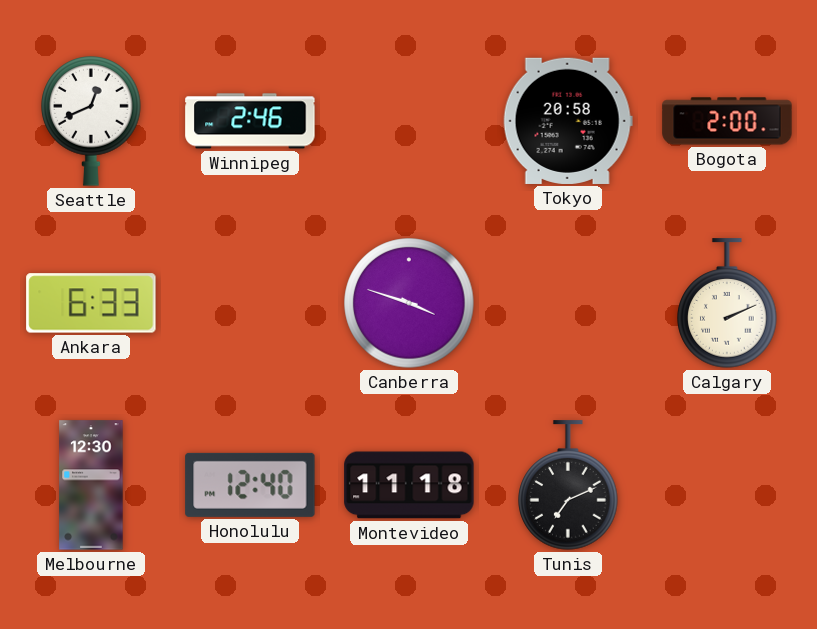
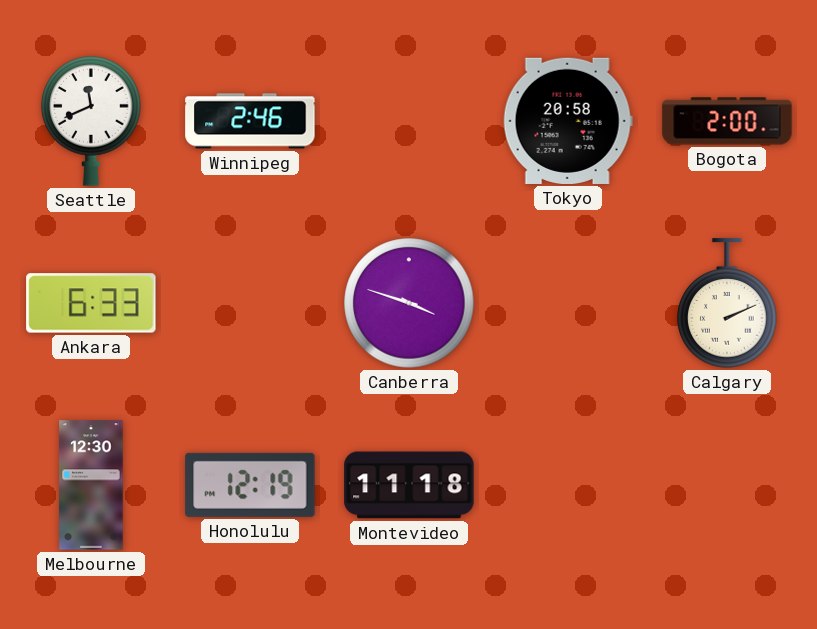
Seattle: 12:41 -> 11:41 (91, 121)
Honolulu: 12:40 -> 12:19 (250, 485)
Tunis: 7:11 -> none (568, 485)
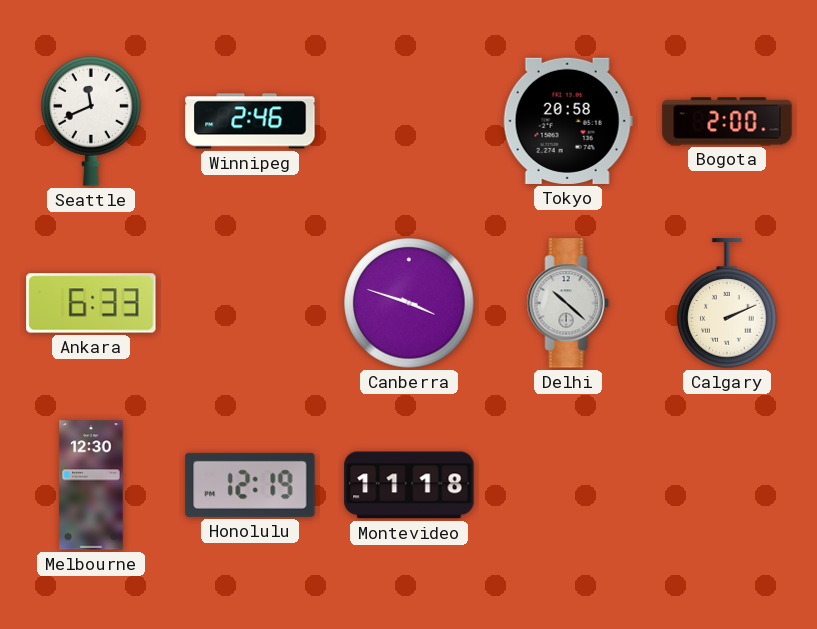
Delhi: none -> 10:22 (568, 303)
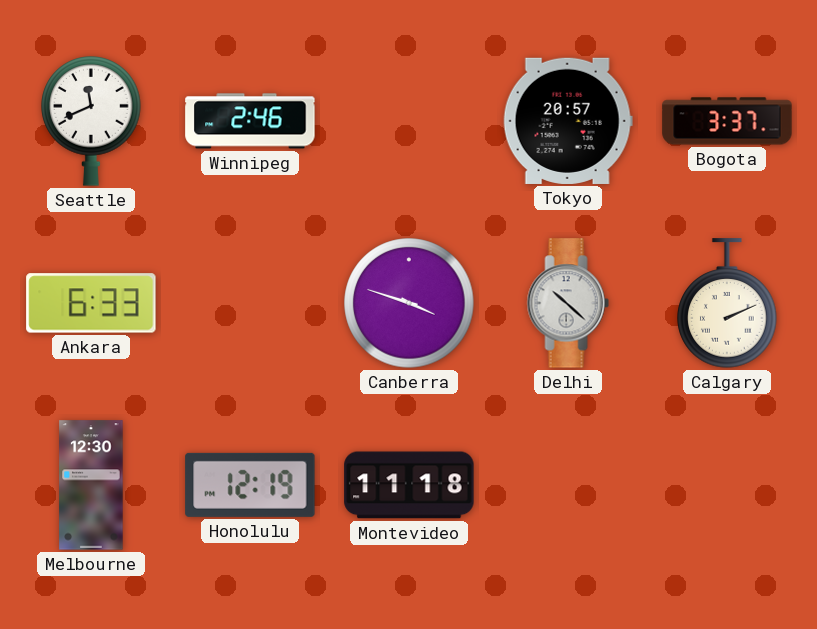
Tokyo: 20:58 -> 20:57 (568, 121)
Bogota: 2:00 -> 3:37 (727, 121)
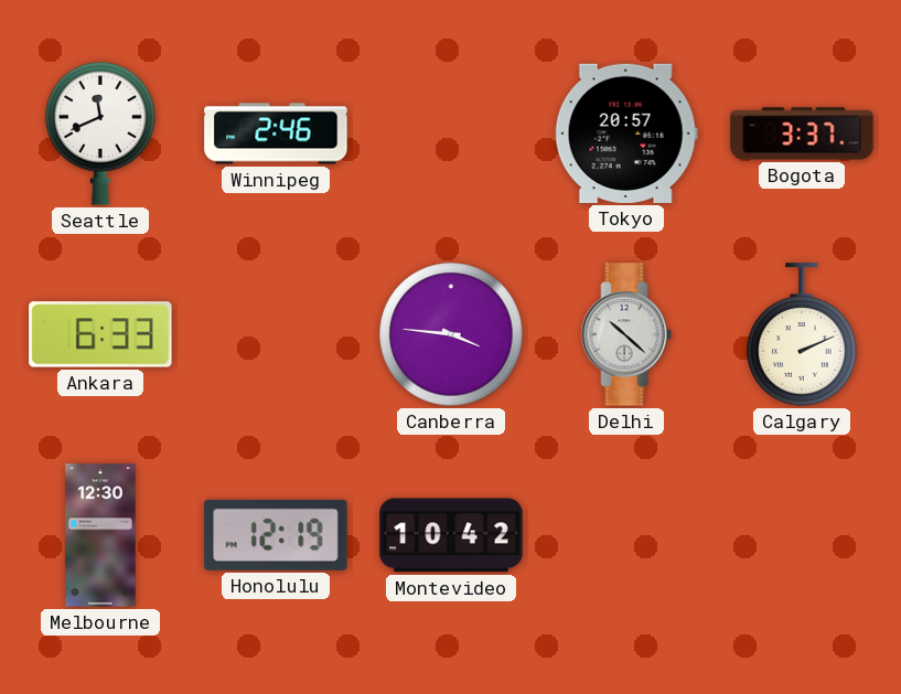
Canberra: 3:48 -> 3:46 (451, 334)
Montevideo: 11:18 -> 10:42 (451, 535)
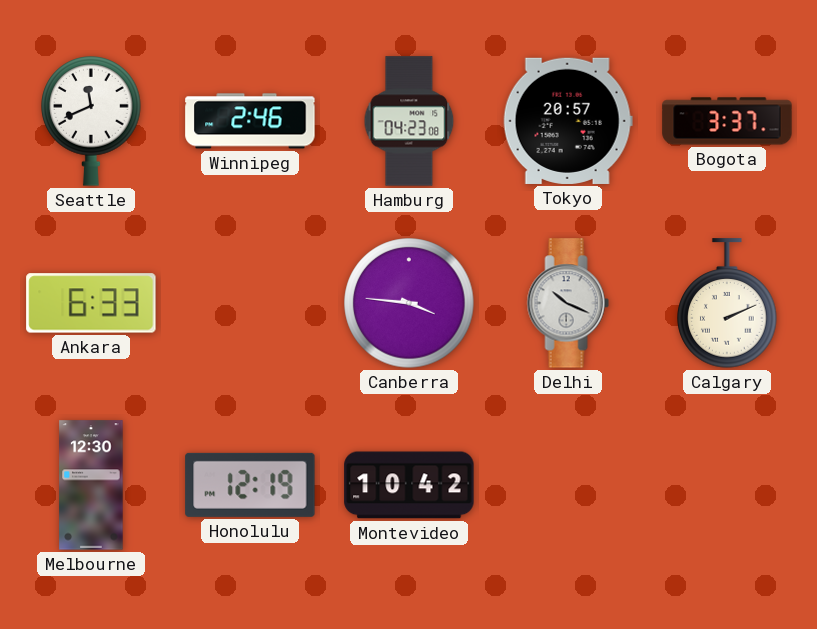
Hamburg: none -> 04:23 (409, 121)
Delhi: 10:22 -> 10:19 (568, 303)
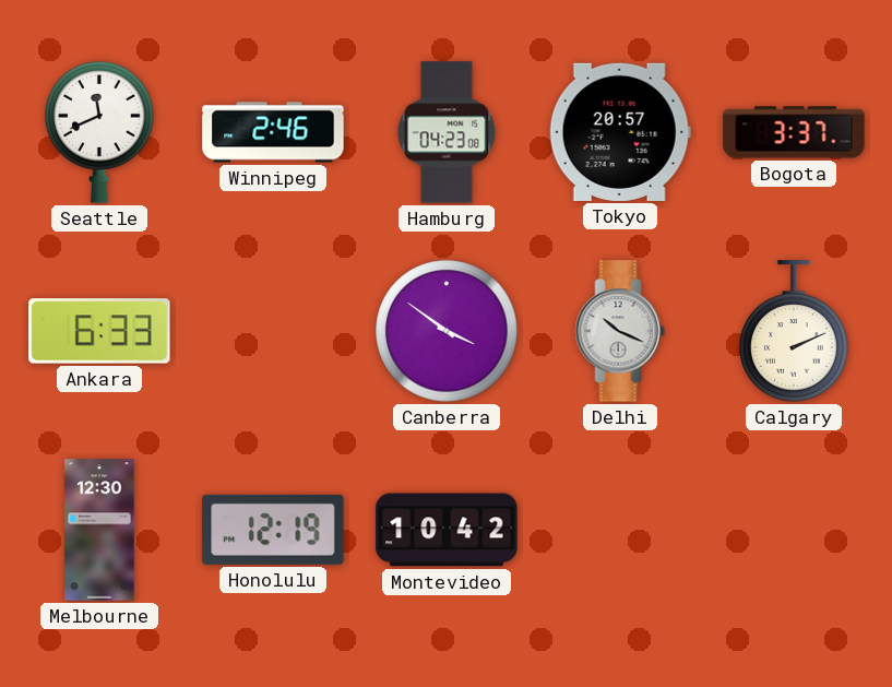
Canberra: 3:46 -> 3:51 (447, 331)
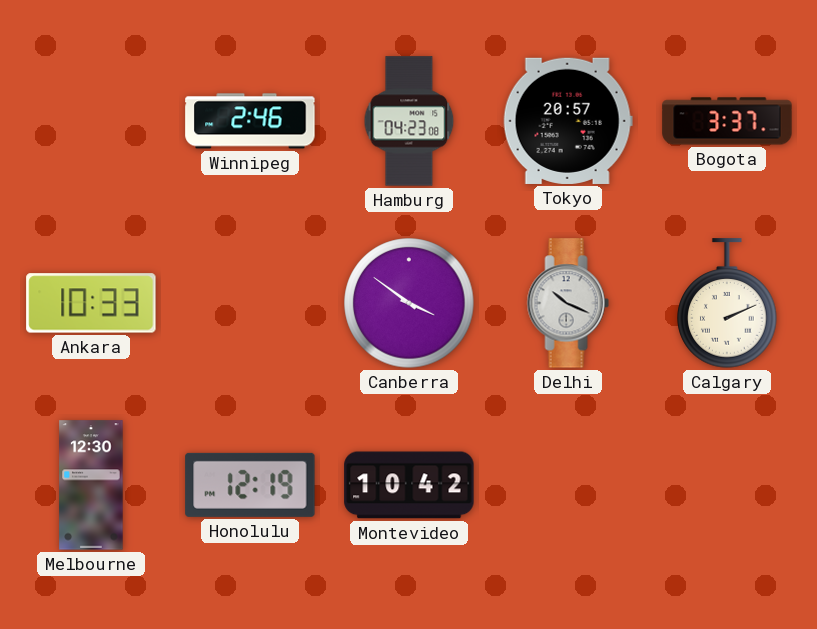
Seattle: 11:41 -> none (99, 132)
Ankara: 6:33 -> 10:33 (91, 303)
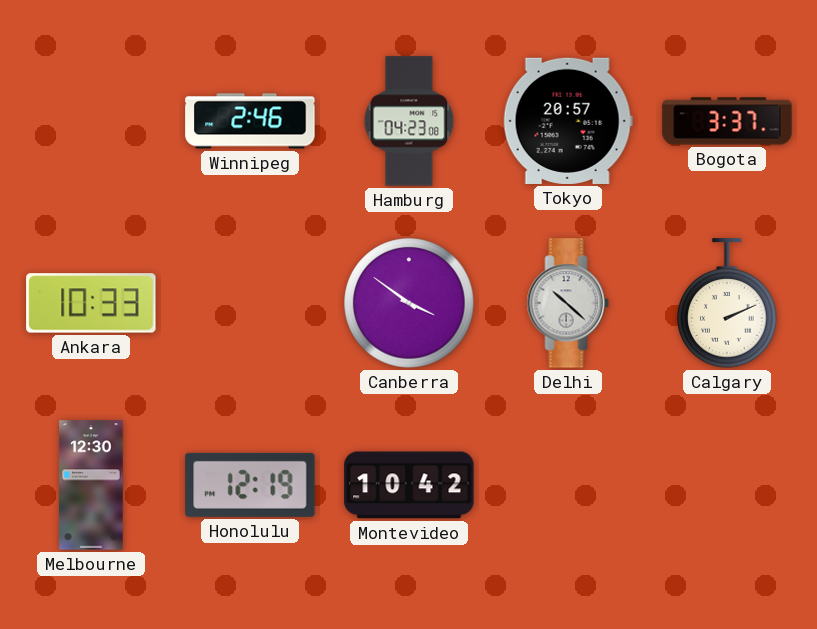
Delhi: 10:19 -> 10:22 (568, 303)
